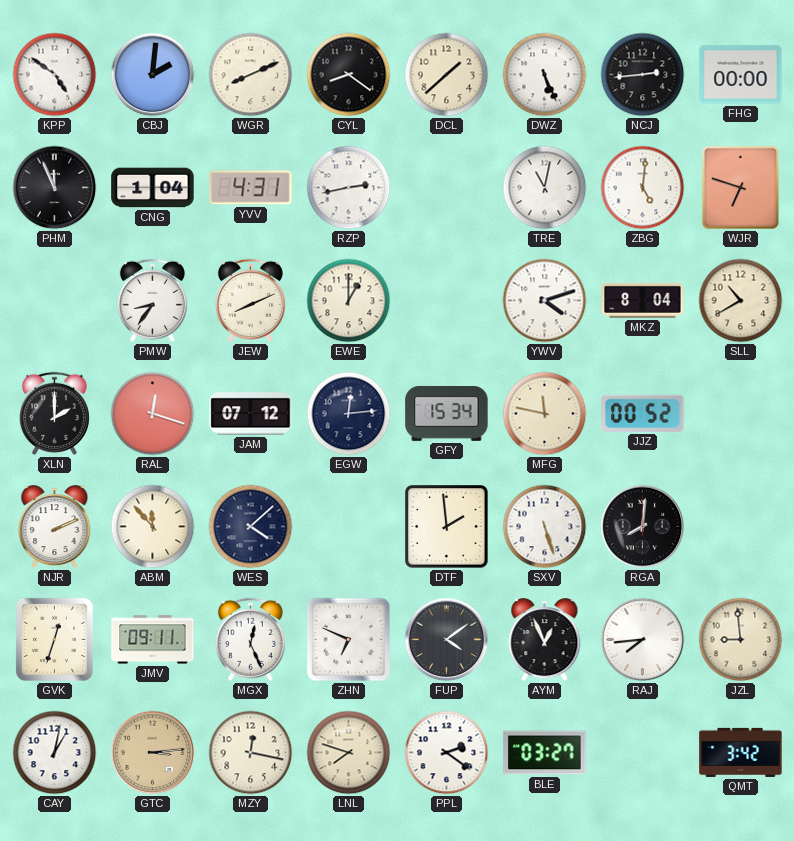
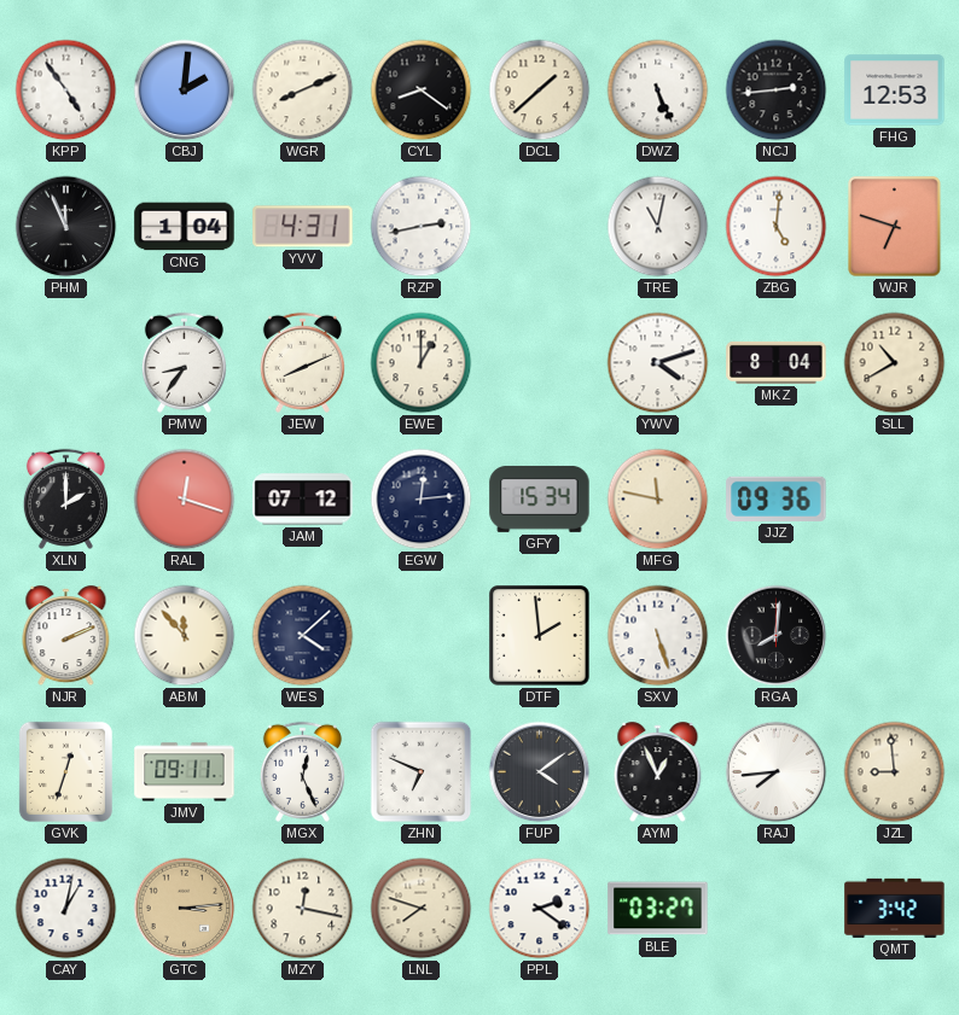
KPP: 4:51 -> 4:54 (66, 91)
FHG: 00:00 -> 12:53 (895, 91)
JJZ: 00:52 -> 09:36 (777, 498)
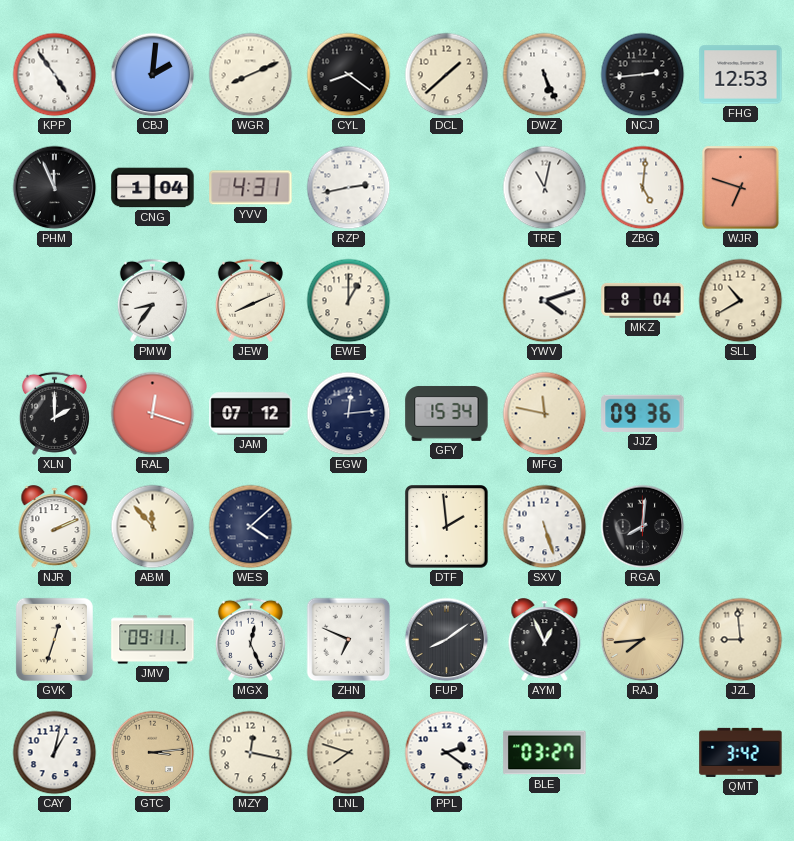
FUP: 4:09 -> 8:09 (447, 640)
RAJ dial: white -> champagne (643, 640)
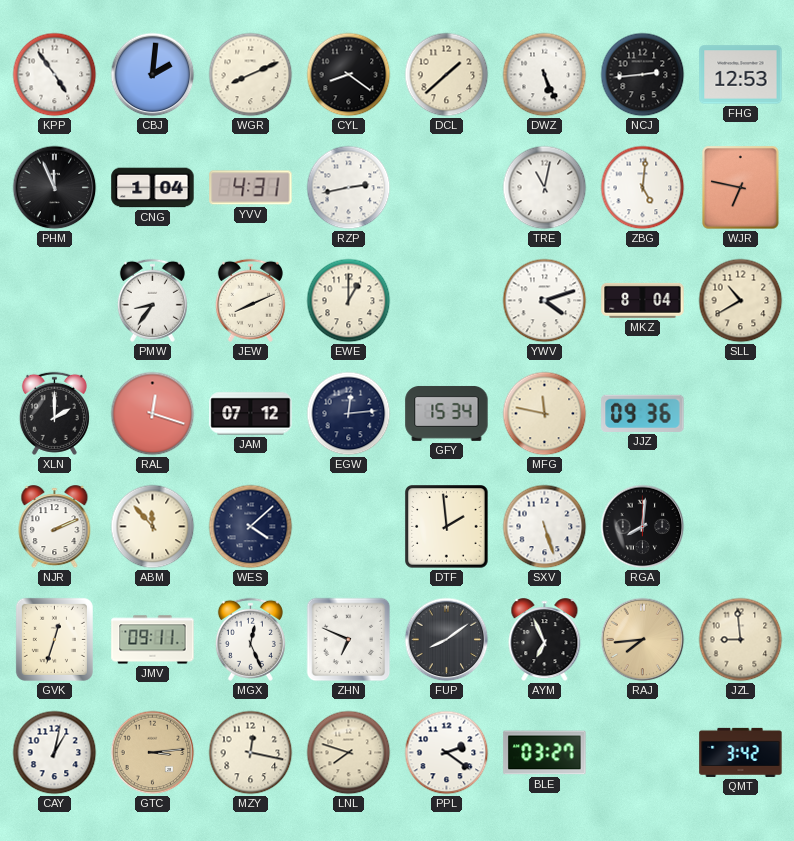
WJR: 6:48 -> 6:47 (741, 188)
AYM: 12:56 -> 6:56 (545, 640)
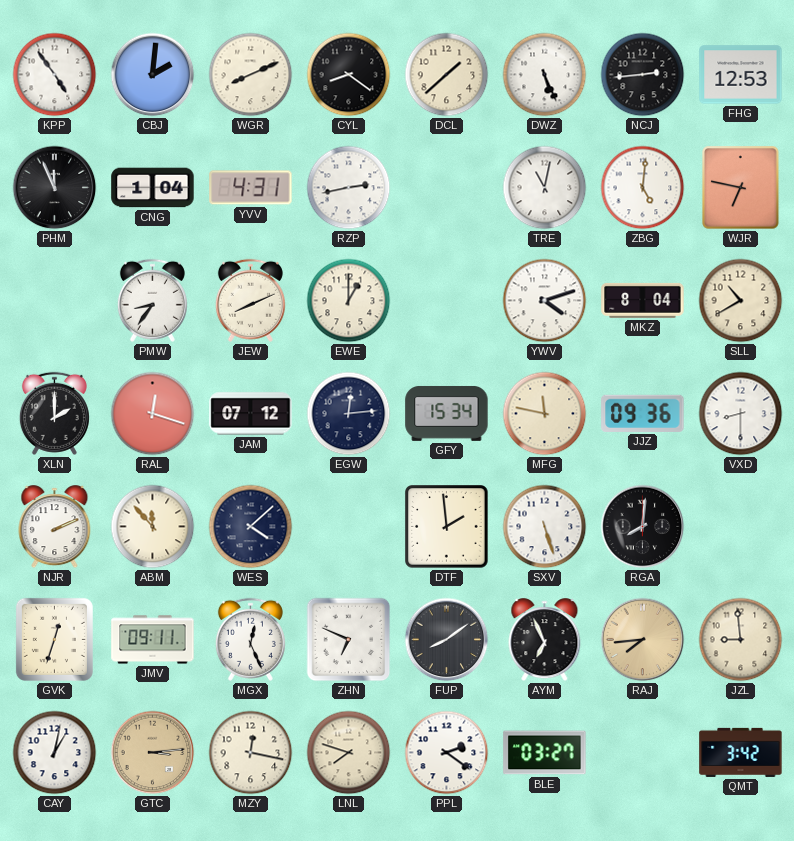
VXD: none -> 8:30 (741, 414)
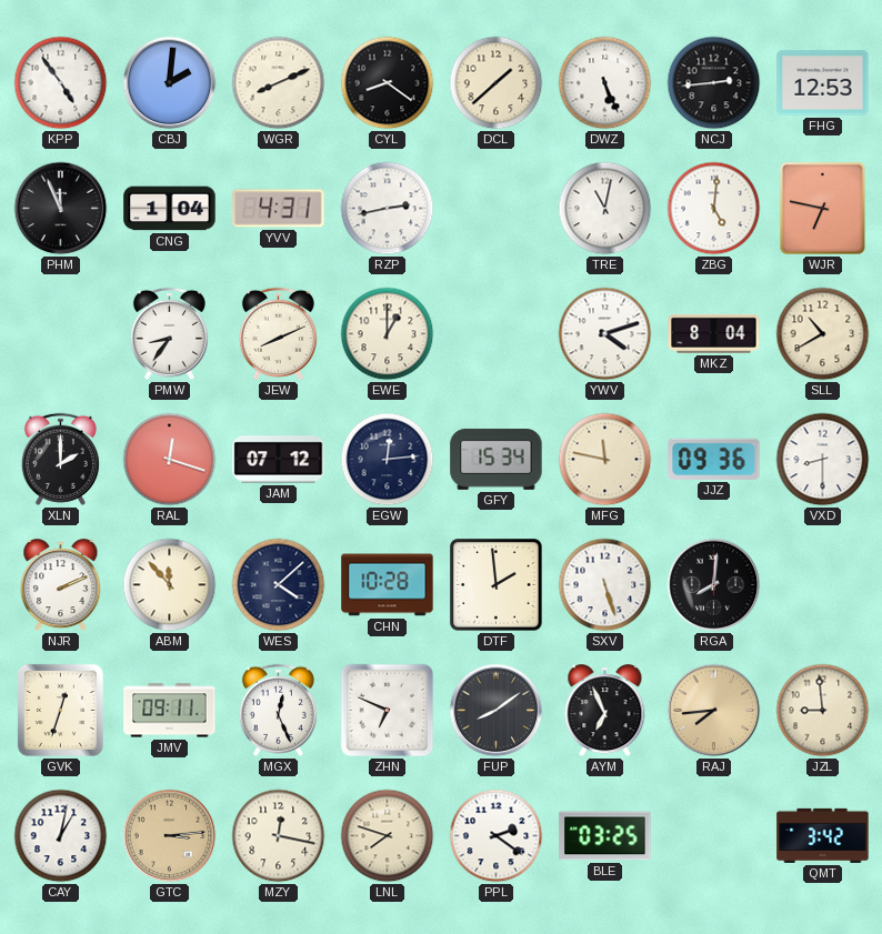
CHN: none -> 10:28 (388, 585)
BLE: 03:27 -> 03:25 (605, 836)
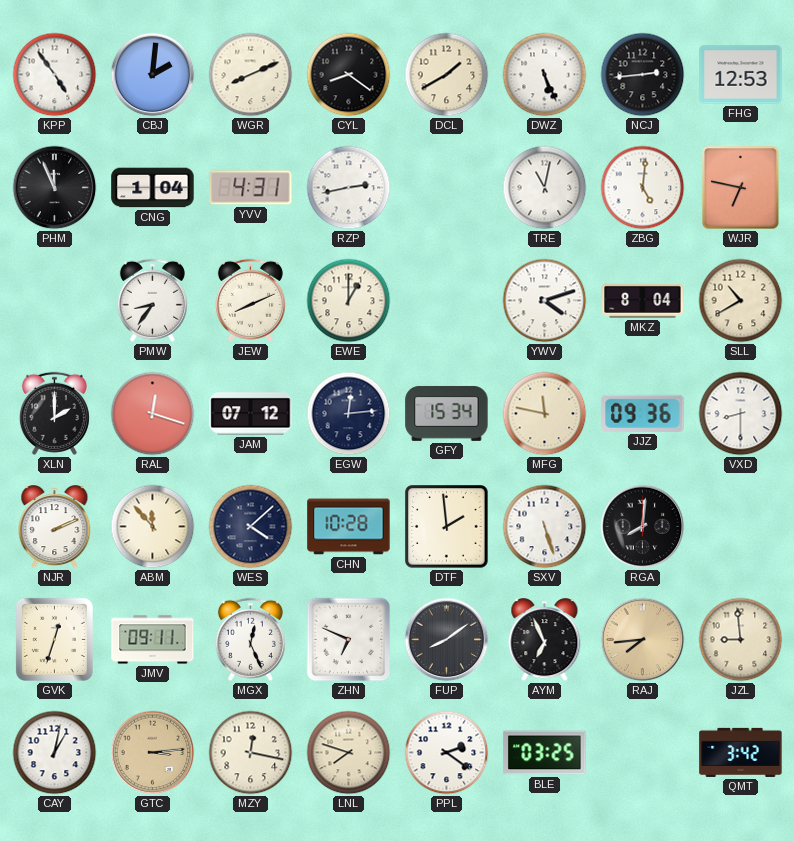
DCL: 1:38 -> 1:40 (447, 75)
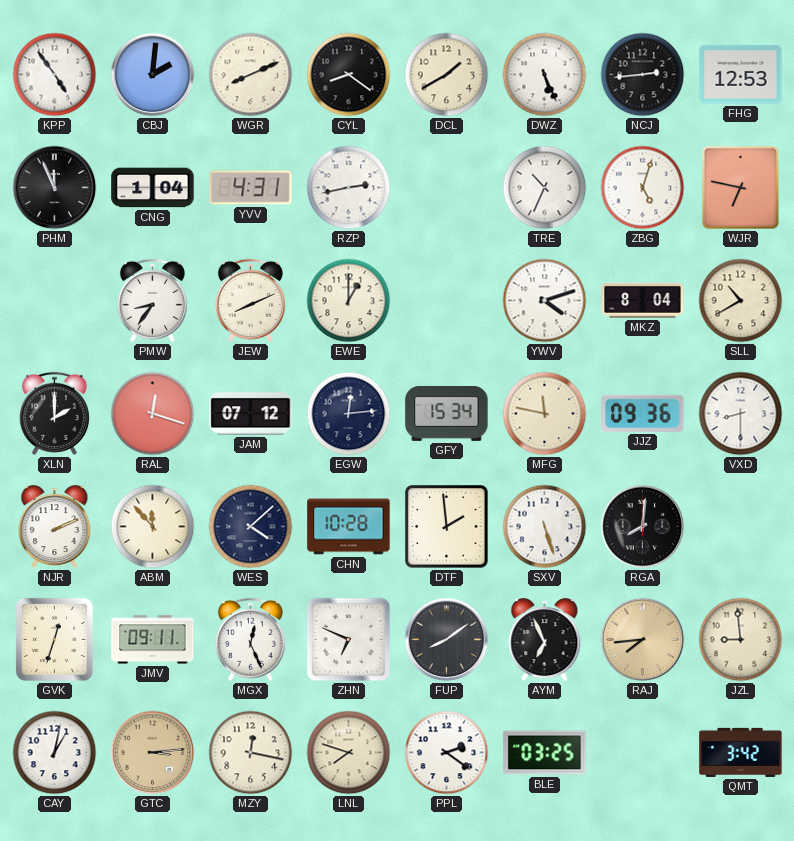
TRE: 11:02 -> 10:34 (545, 188)
ZBG: 5:01 -> 5:03 (643, 188)
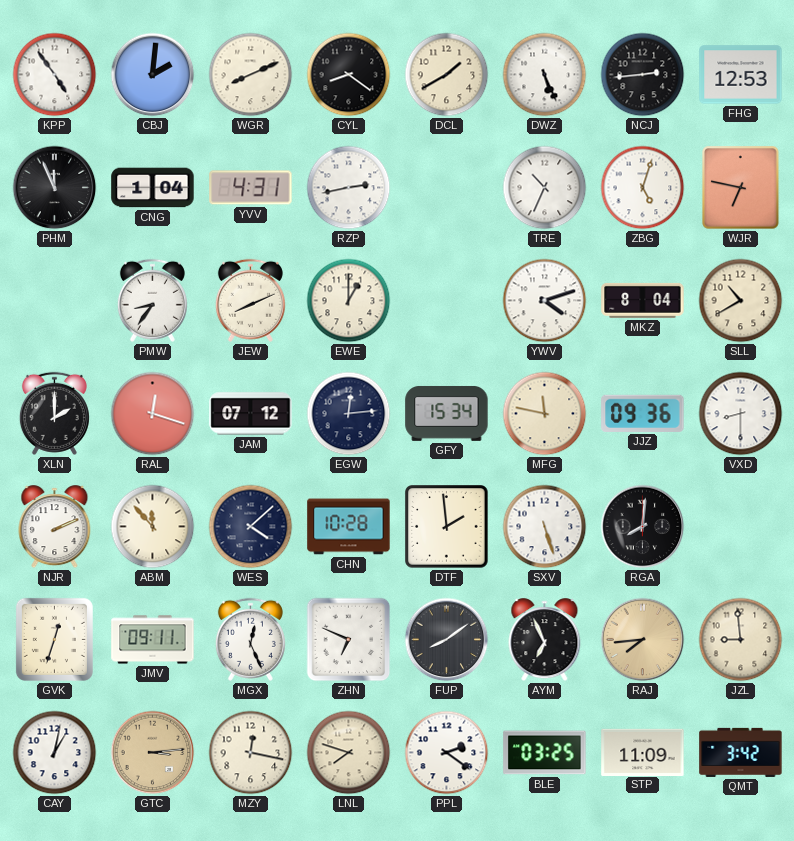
STP: none -> 11:09 (643, 752)
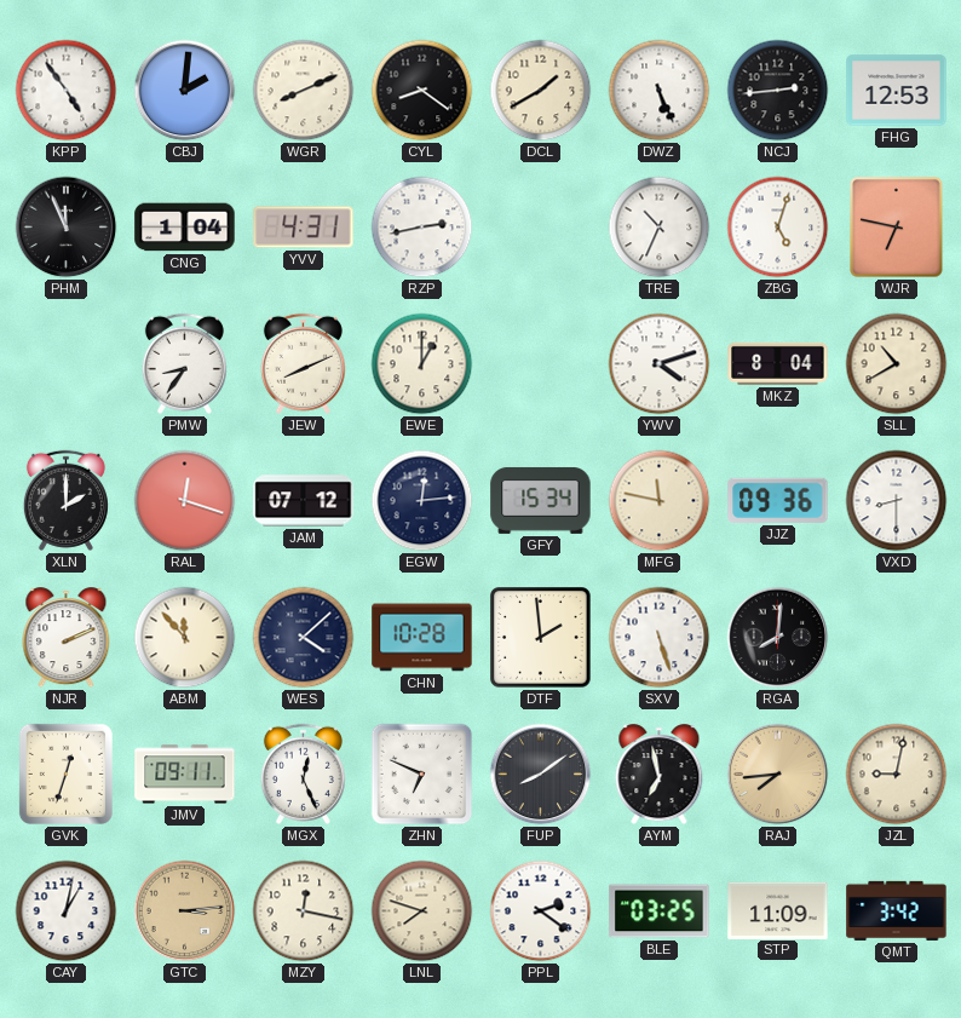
AYM: 6:56 -> 6:58 (660, 775)
JZL: 8:59 -> 9:02 (897, 775)
